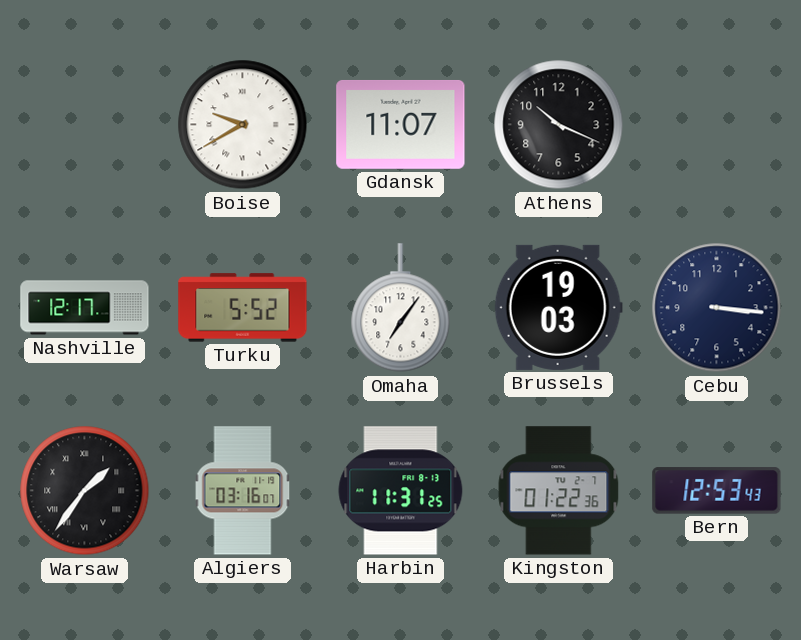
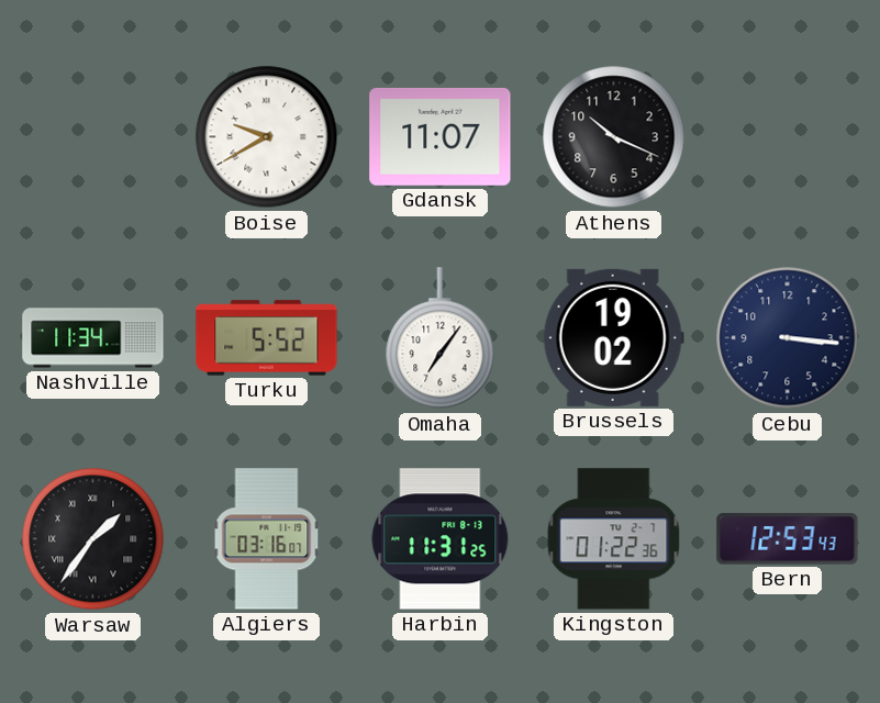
Nashville: 12:17 -> 11:34 (93, 338)
Brussels: 19:03 -> 19:02 (613, 337)
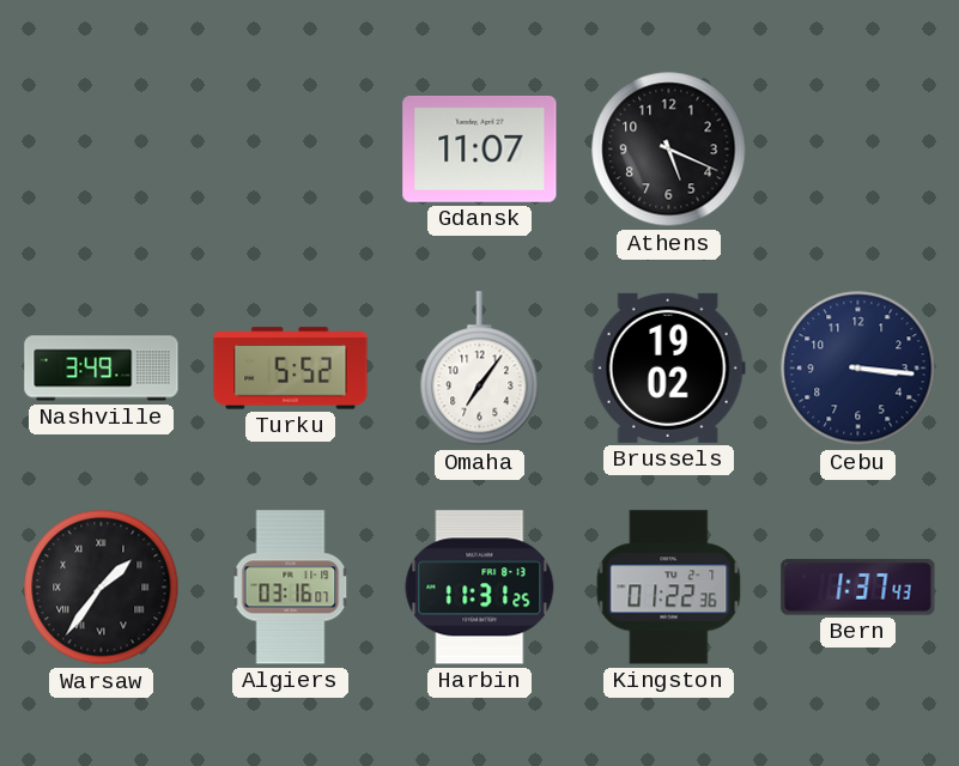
Boise: 9:40 -> none (267, 137)
Athens: 10:19 -> 5:19 (669, 150)
Nashville: 11:34 -> 3:49 (102, 369)
Bern: 12:53 -> 1:37 (858, 588)
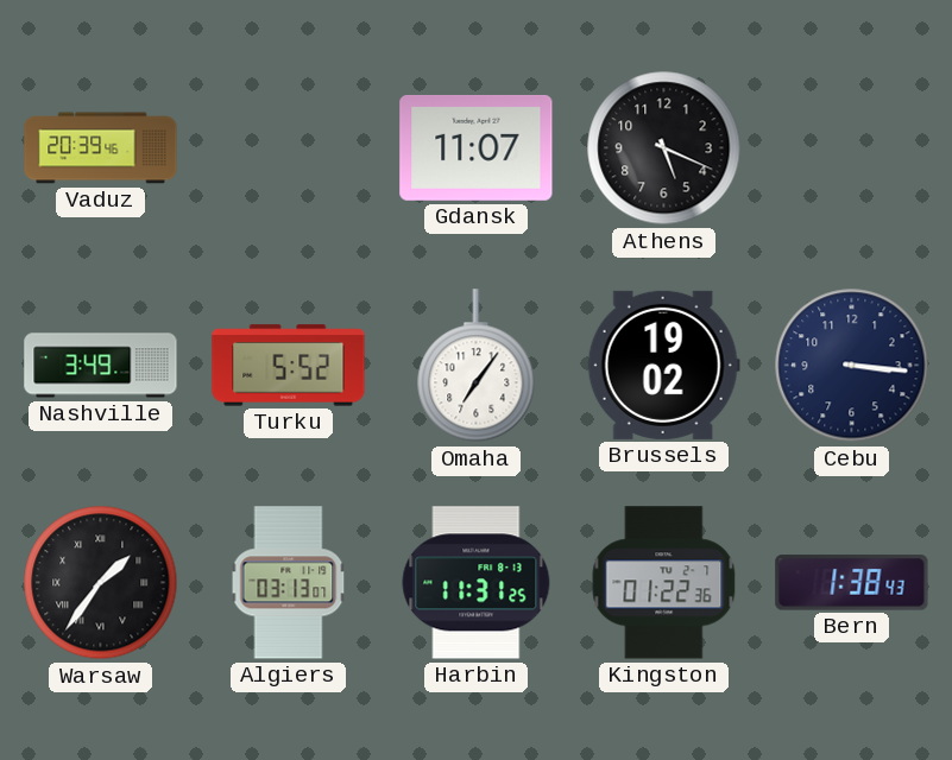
Vaduz: none -> 20:39 (101, 148)
Algiers: 03:16 -> 03:13 (289, 583)
Bern: 1:37 -> 1:38 (852, 583)
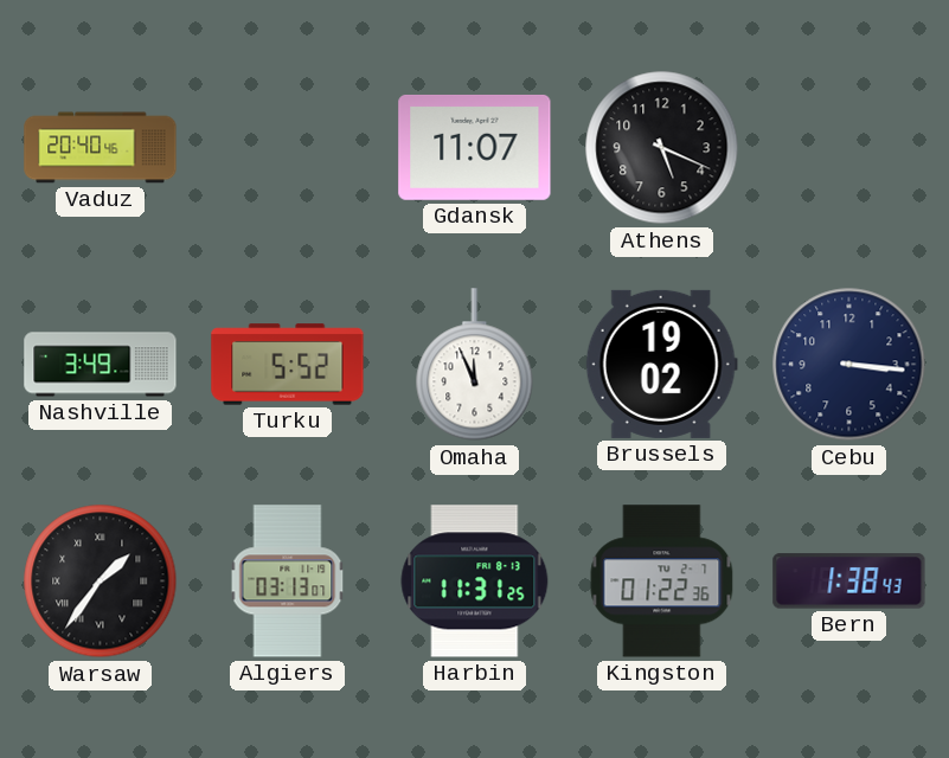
Vaduz: 20:39 -> 20:40 (101, 148)
Omaha: 7:06 -> 11:56 (475, 365)
